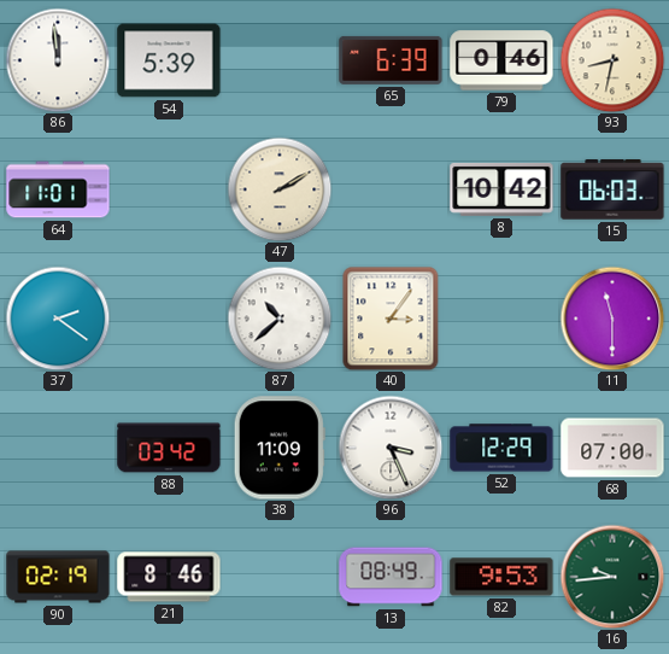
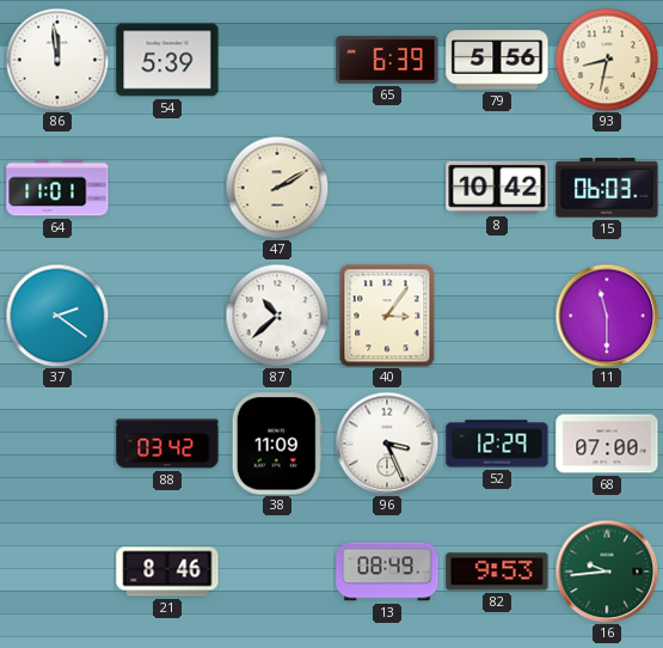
79: 0:46 -> 5:56 (497, 60)
90: 02:19 -> none (58, 577)
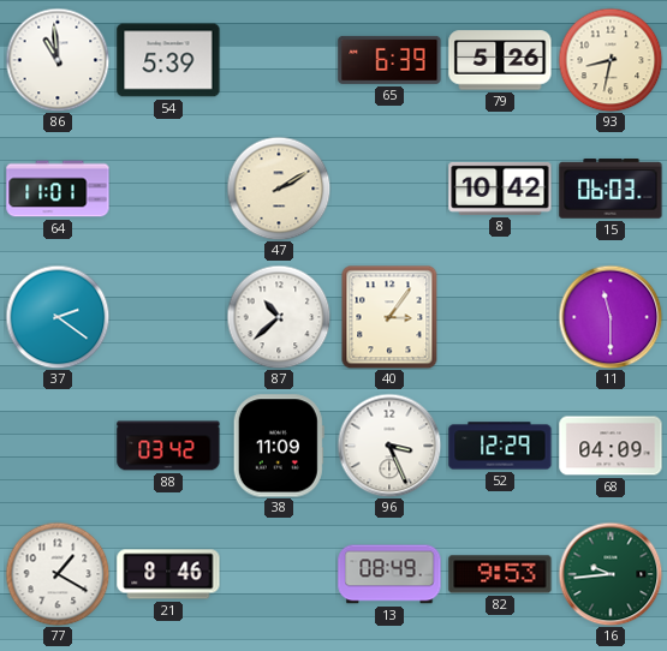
86: 11:59 -> 10:59 (58, 60)
79: 5:56 -> 5:26 (500, 60)
68: 07:00 -> 04:09 (611, 446)
77: none -> 1:20 (58, 574)
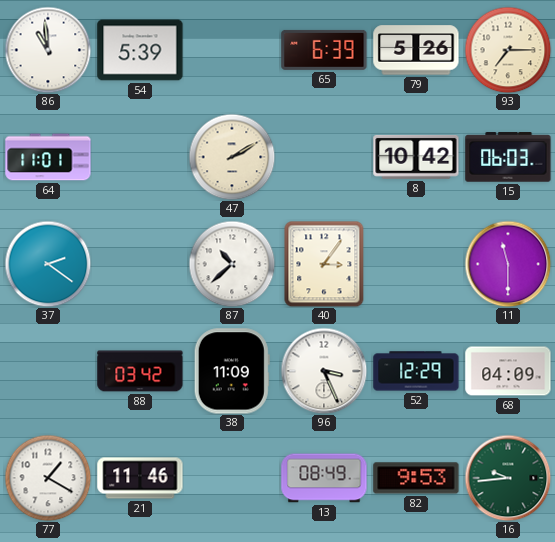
93: 8:32 -> 7:15 (508, 50)
21: 8:46 -> 11:46 (140, 478)
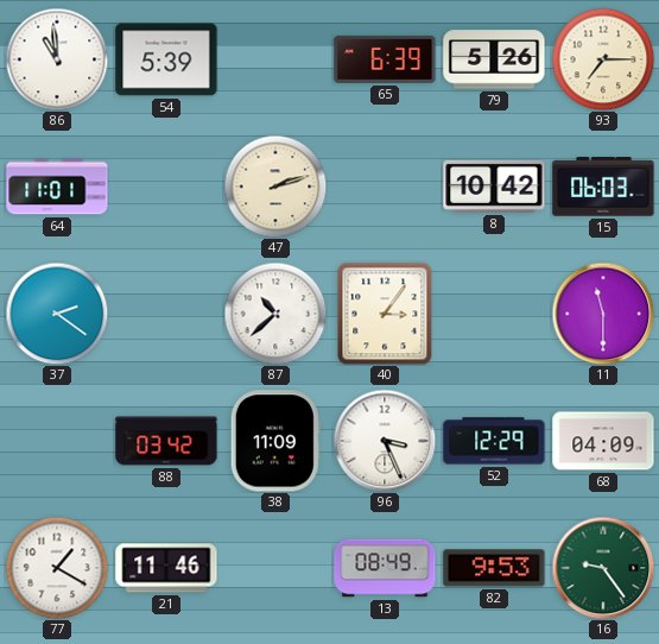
47: 2:10 -> 2:12 (275, 187)
16: 9:44 -> 9:24 (603, 568)
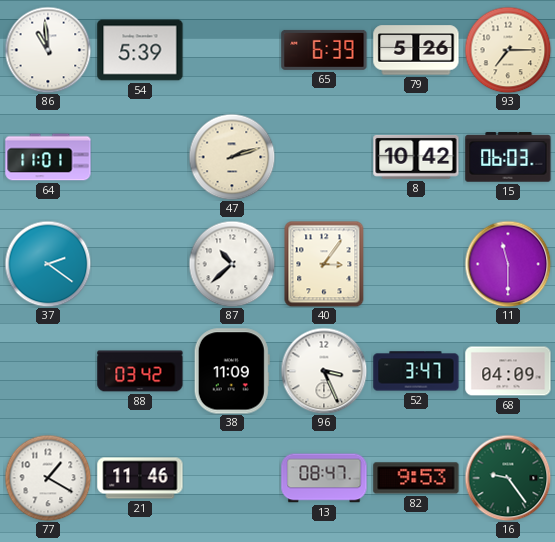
52: 12:29 -> 3:47 (416, 371)
13: 08:49 -> 08:47 (324, 478)
